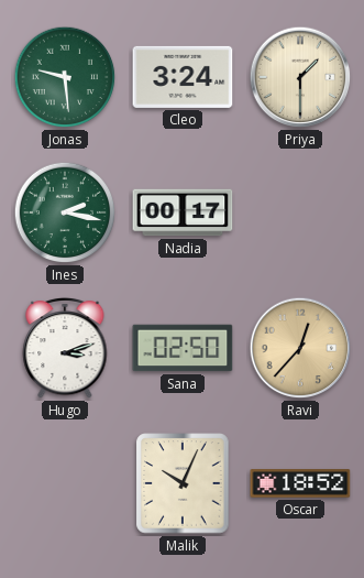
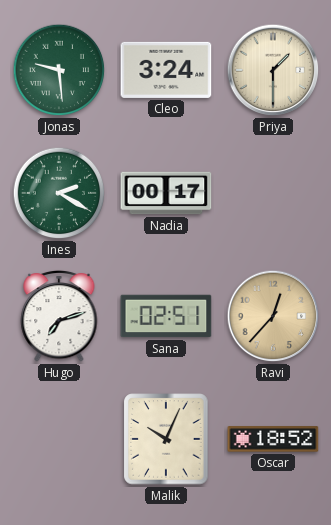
Ines: 2:17 -> 2:20 (59, 193)
Hugo: 3:12 -> 7:12 (59, 316)
Sana: 02:50 -> 02:51 (166, 316)
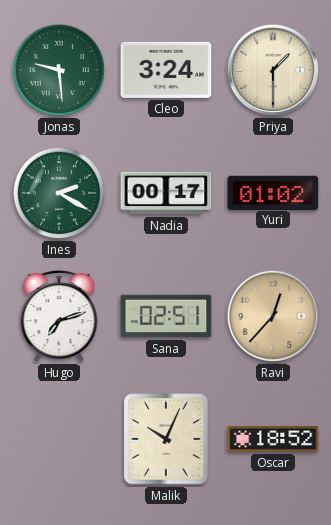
Yuri: none -> 01:02 (273, 192)
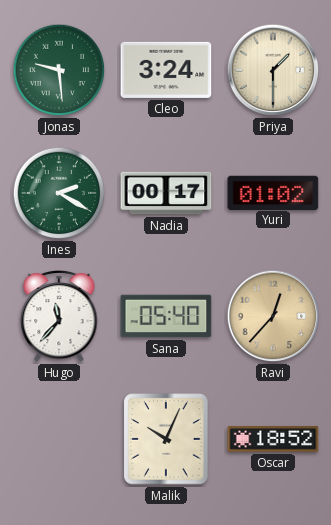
Hugo: 7:12 -> 11:37 (59, 316)
Sana: 02:51 -> 05:40 (166, 316)
